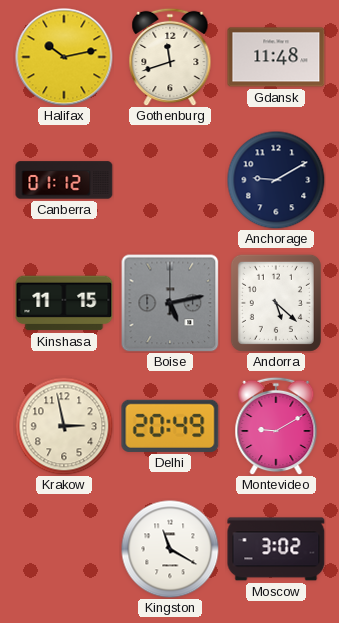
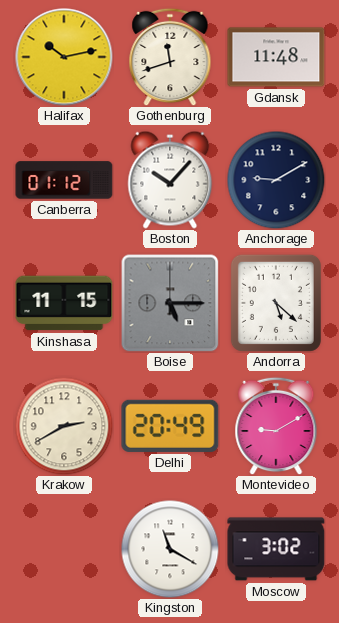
Boston: none -> 10:07 (170, 180)
Boise: 5:13 -> 5:15 (170, 303)
Krakow: 2:58 -> 2:40 (64, 426)
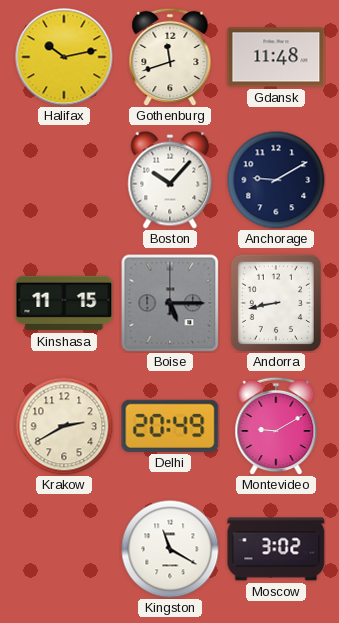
Canberra: 01:12 -> none (64, 180)
Andorra: 5:22 -> 8:43 (276, 303)
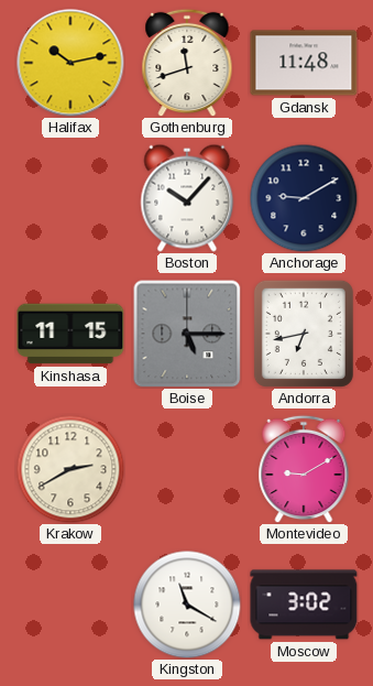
Andorra: 8:43 -> 6:43 (304, 334)
Delhi: 20:49 -> none (170, 426)
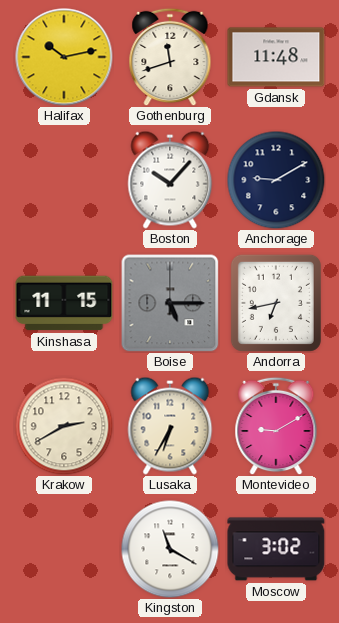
Lusaka: none -> 6:35 (170, 426)
